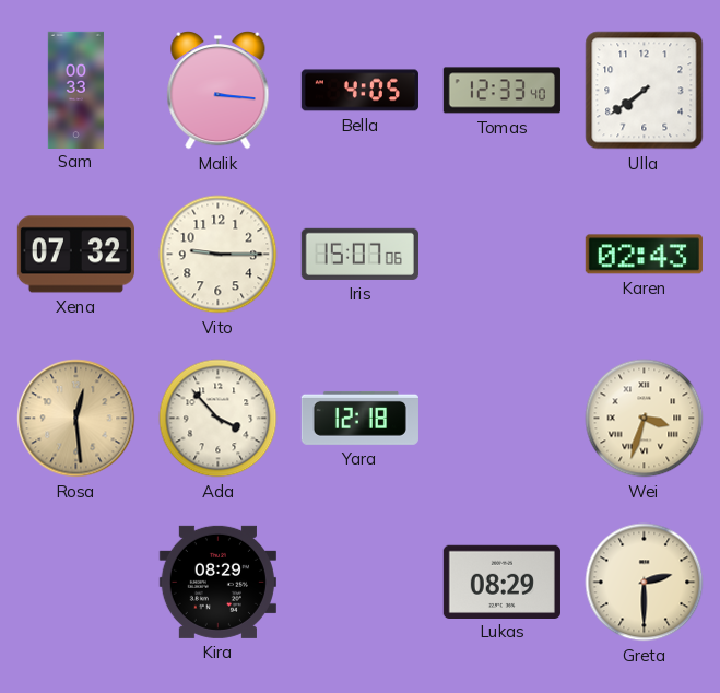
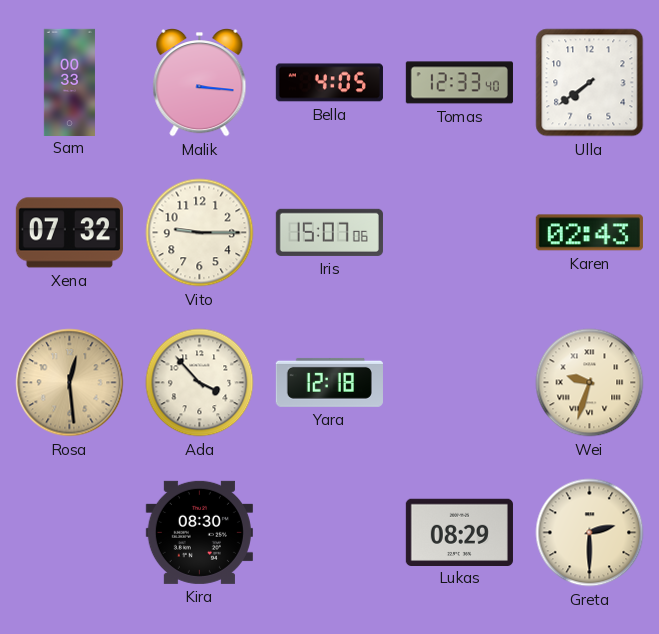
Wei: 3:33 -> 9:33 (590, 383)
Kira: 08:29 -> 08:30 (199, 532)
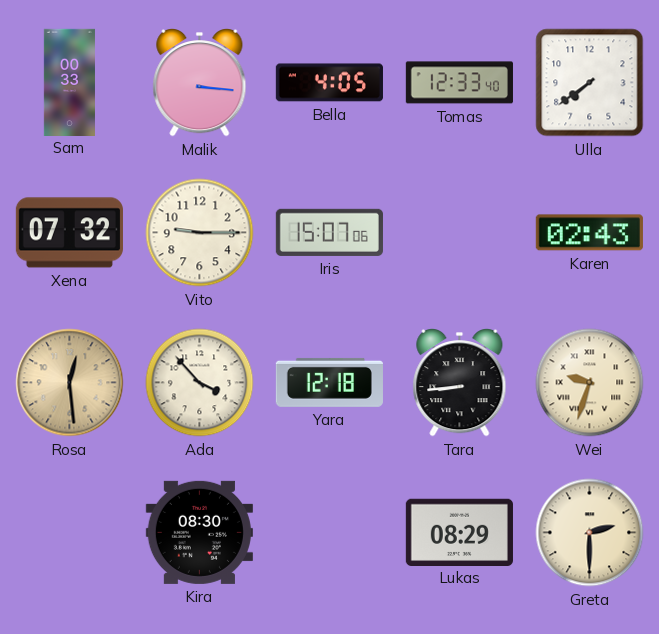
Tara: none -> 8:44 (460, 383)
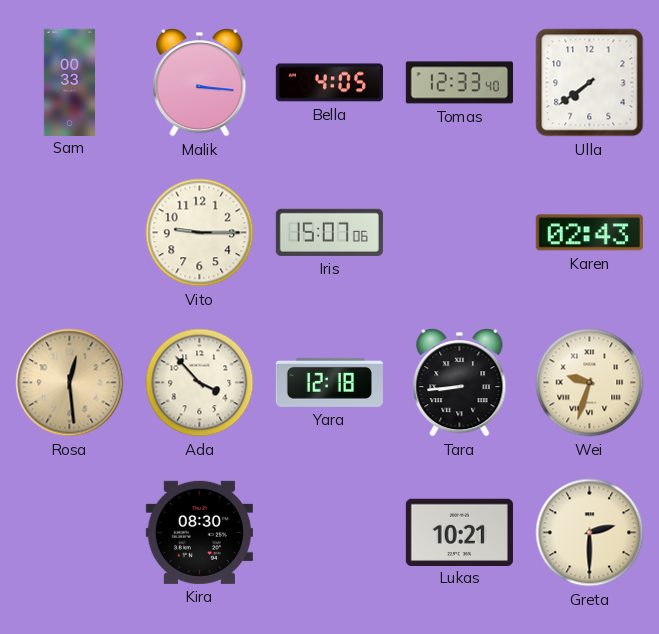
Xena: 07:32 -> none (69, 233)
Lukas: 08:29 -> 10:21 (459, 532)
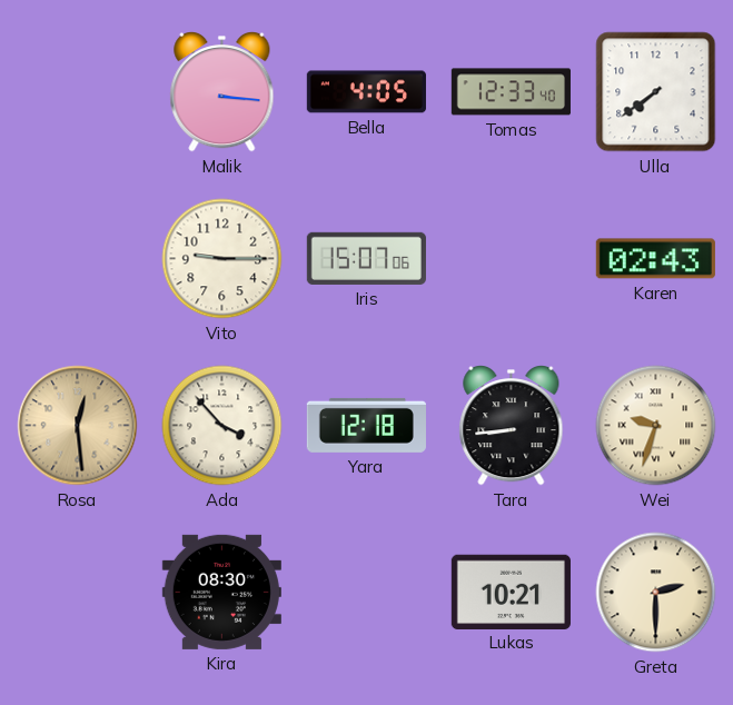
Sam: 00:33 -> none (69, 82)
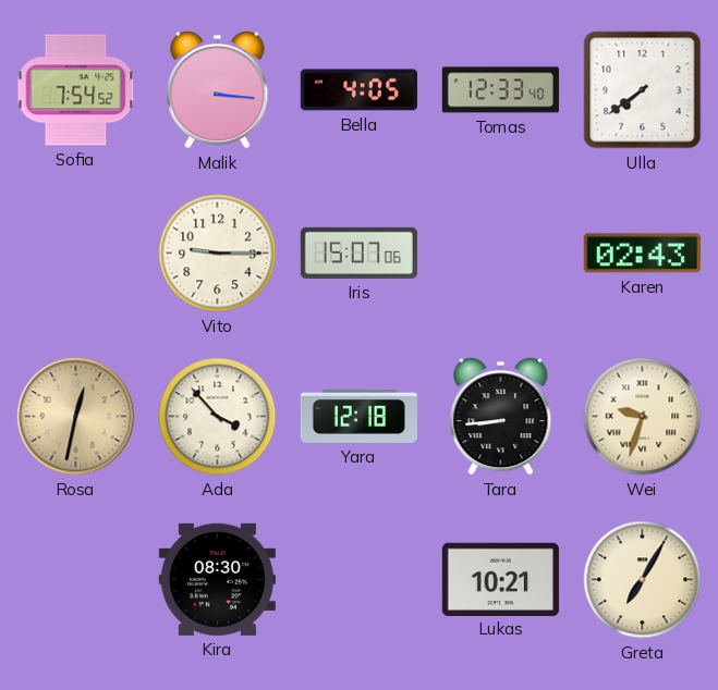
Sofia: none -> 7:54 (76, 90)
Rosa: 12:29 -> 12:32 (76, 417)
Greta: 2:30 -> 7:05 (643, 580)
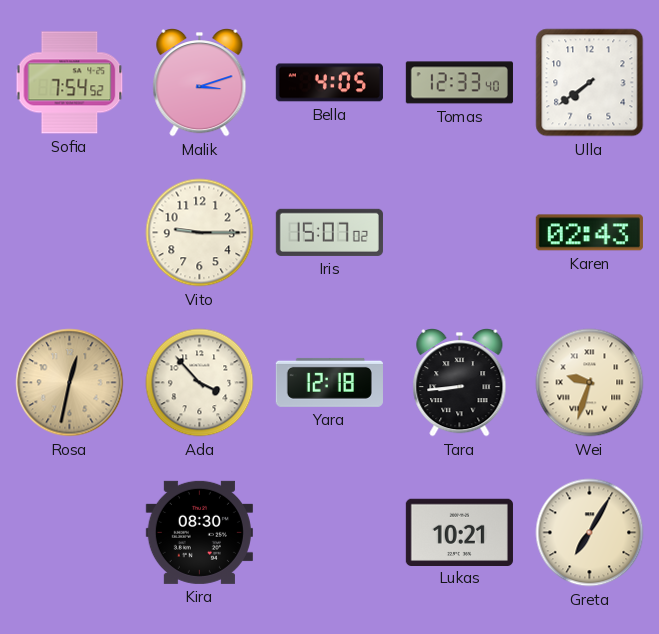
Malik: 3:16 -> 3:12 (200, 83)
Iris: 15:07:06 -> 15:07:02 (329, 232)
